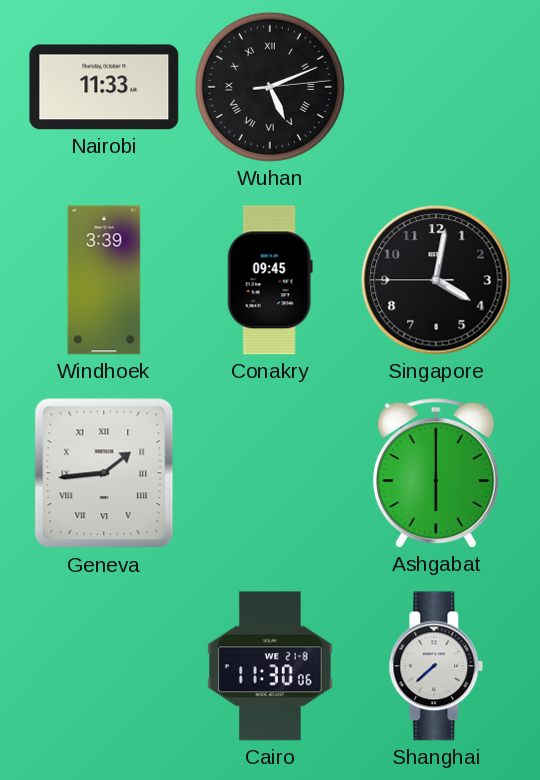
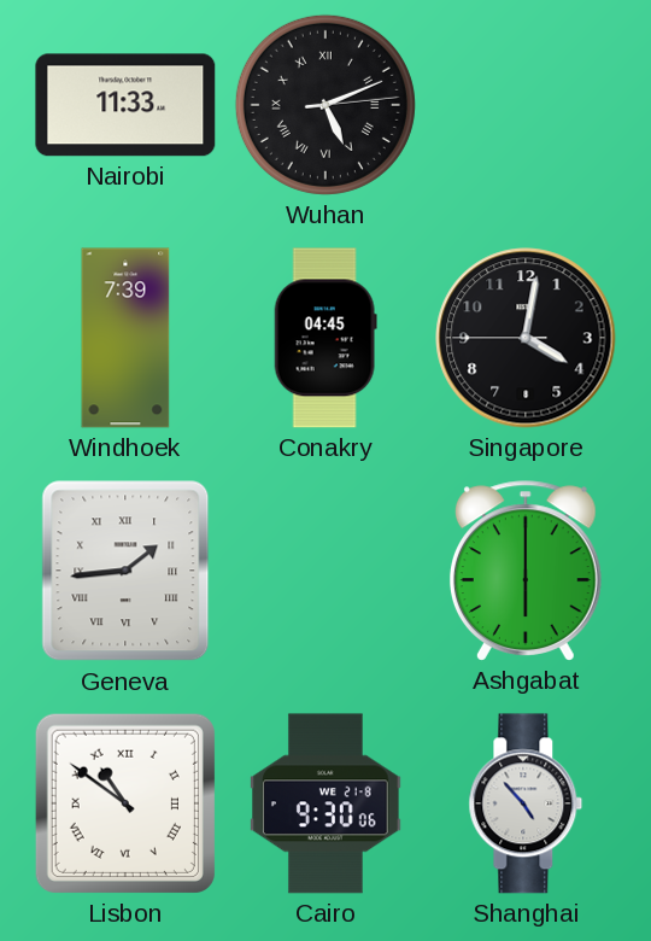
Windhoek: 3:39 -> 7:39 (125, 338)
Conakry: 09:45 -> 04:45 (325, 338)
Lisbon: none -> 10:51 (125, 803)
Cairo: 11:30 -> 9:30 (325, 803)
Shanghai: 7:38 -> 4:53 (526, 803)
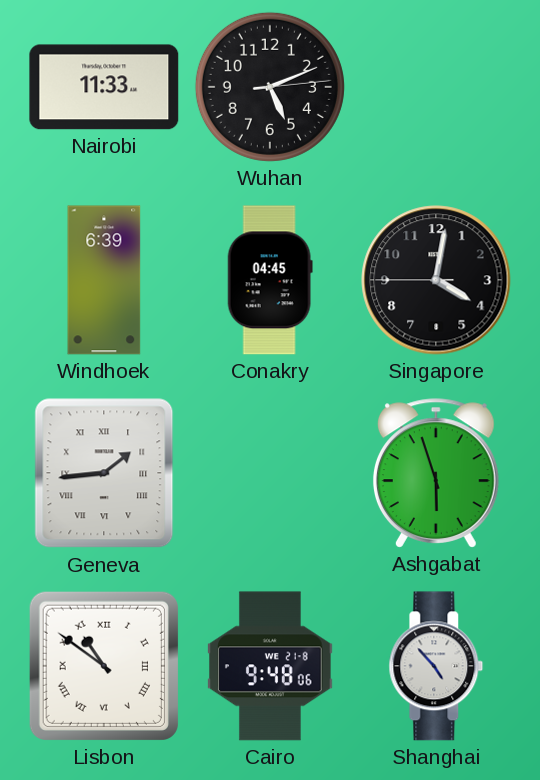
Wuhan numerals: Roman -> Arabic (270, 87)
Windhoek: 7:39 -> 6:39 (104, 280)
Ashgabat: 6:00 -> 5:57 (436, 473)
Cairo: 9:30 -> 9:48 (270, 666)
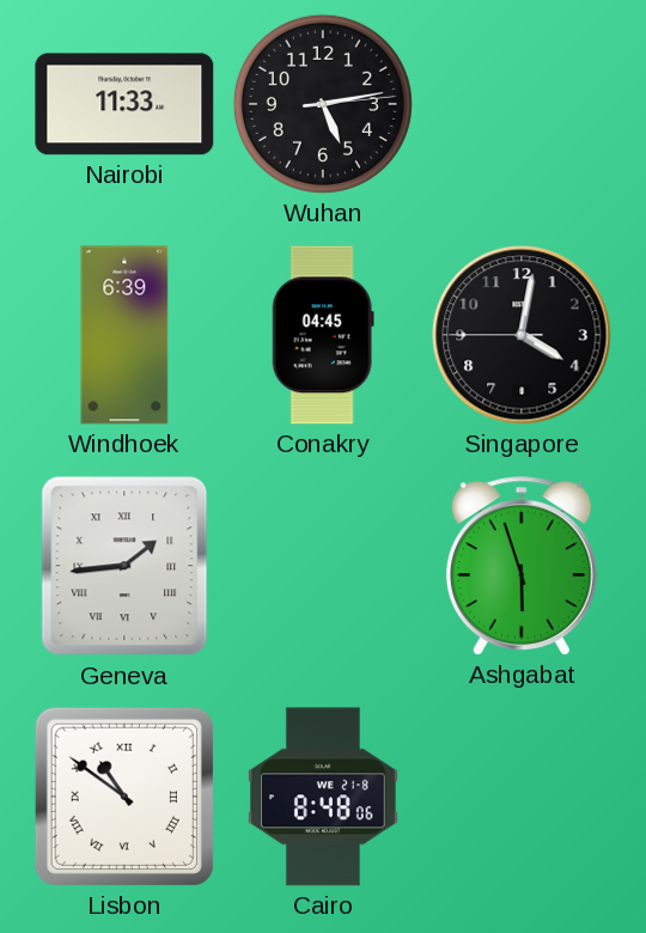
Wuhan: 5:11 -> 5:13 (323, 104)
Cairo: 9:48 -> 8:48 (323, 797)
Shanghai: 4:53 -> none (436, 666)
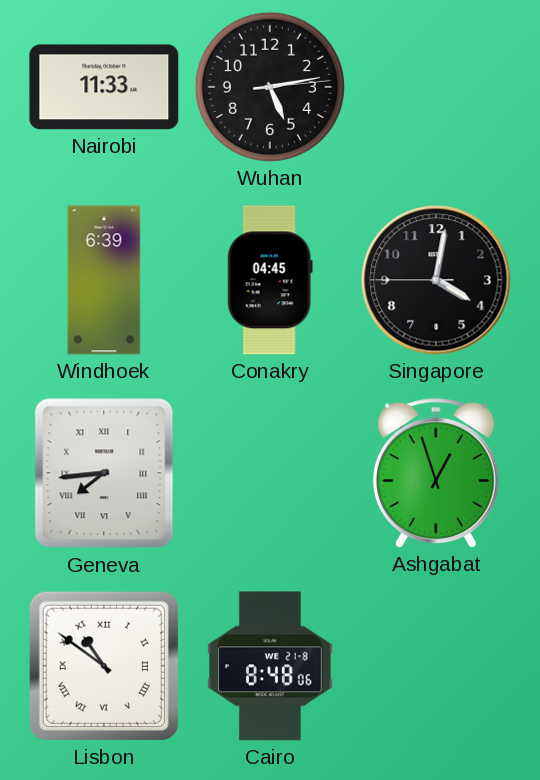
Geneva: 1:44 -> 7:44 (104, 473)
Ashgabat: 5:57 -> 12:57 (436, 473)
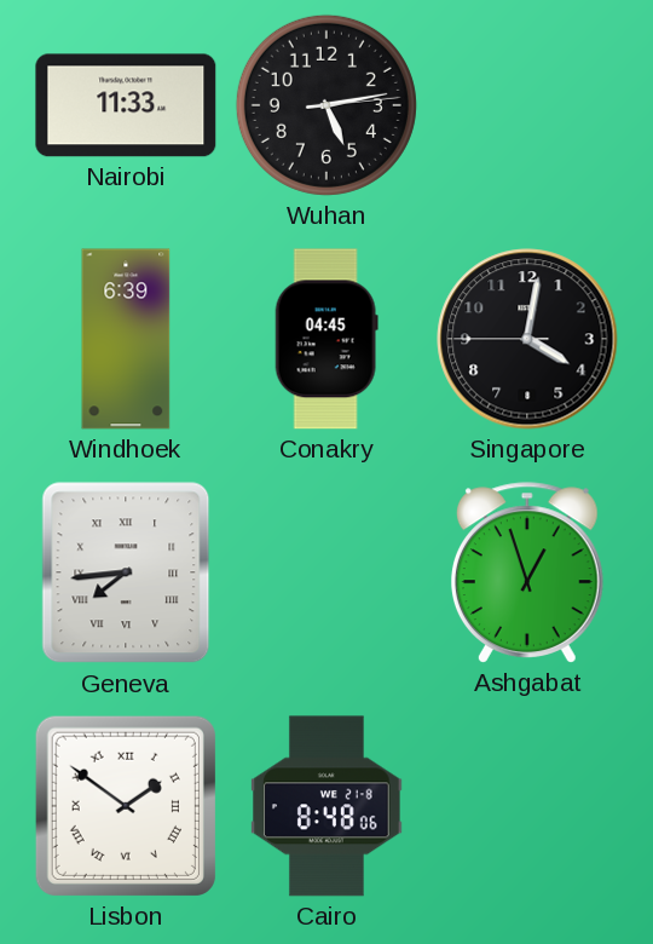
Lisbon: 10:51 -> 1:51 (126, 806)
